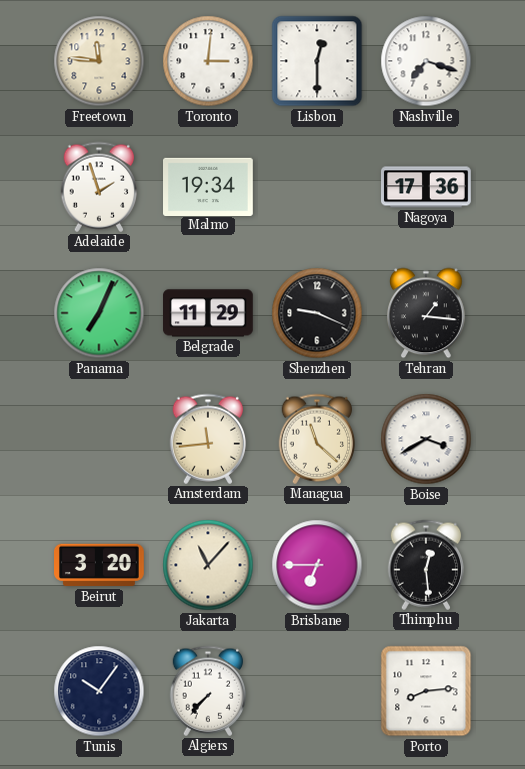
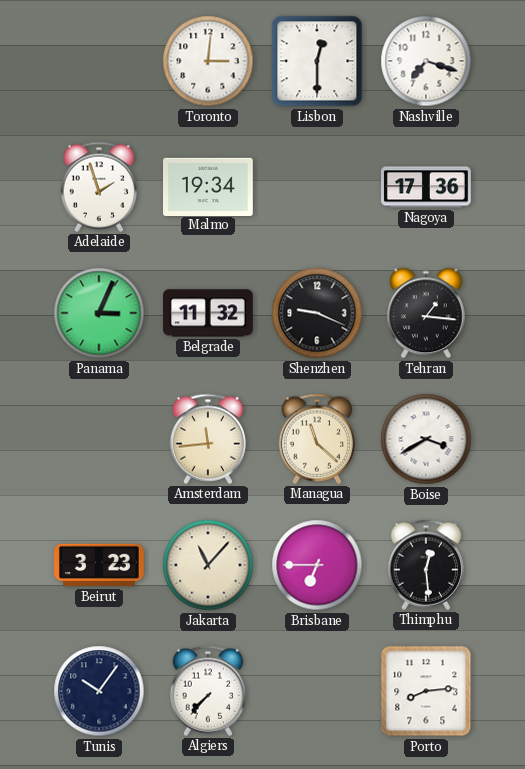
Freetown: 11:46 -> none (99, 61)
Panama: 7:04 -> 3:04 (99, 313)
Belgrade: 11:29 -> 11:32 (209, 313)
Beirut: 3:20 -> 3:23 (100, 565)
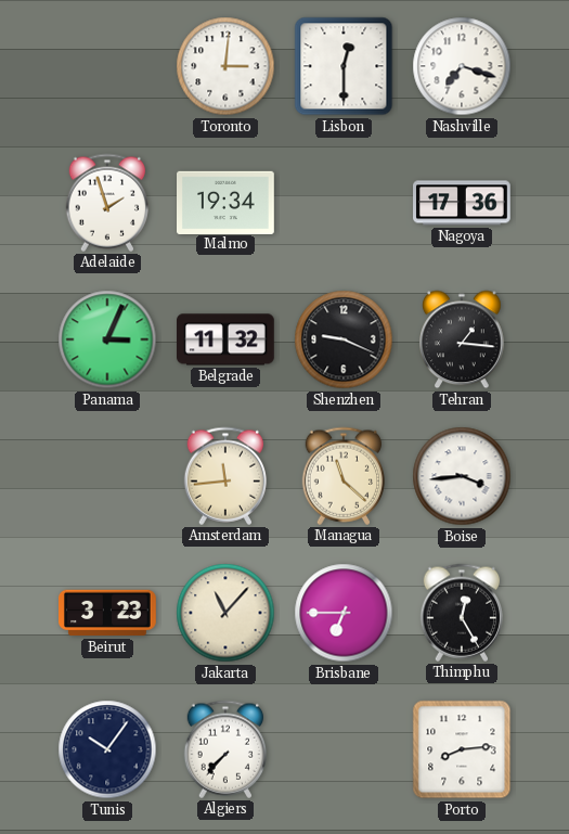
Boise: 3:40 -> 3:44 (462, 476)
Thimphu: 12:29 -> 12:25 (462, 613)
